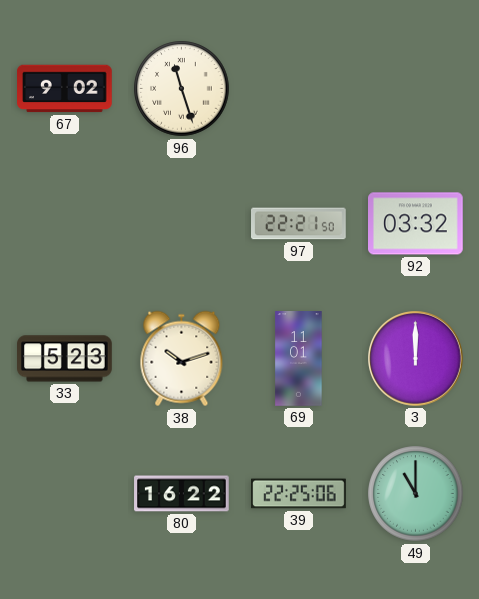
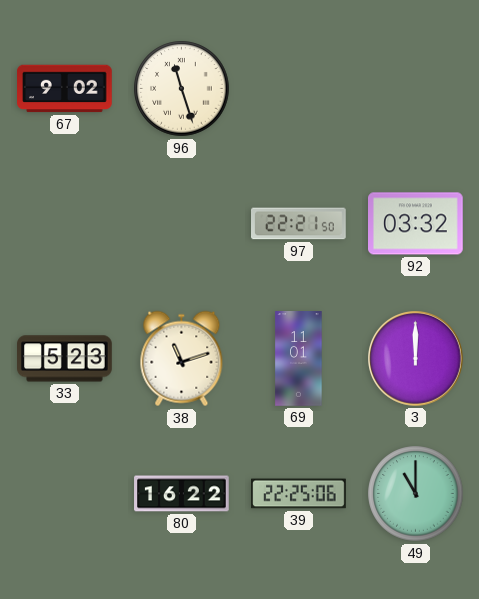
38: 10:12 -> 11:12 (182, 359)
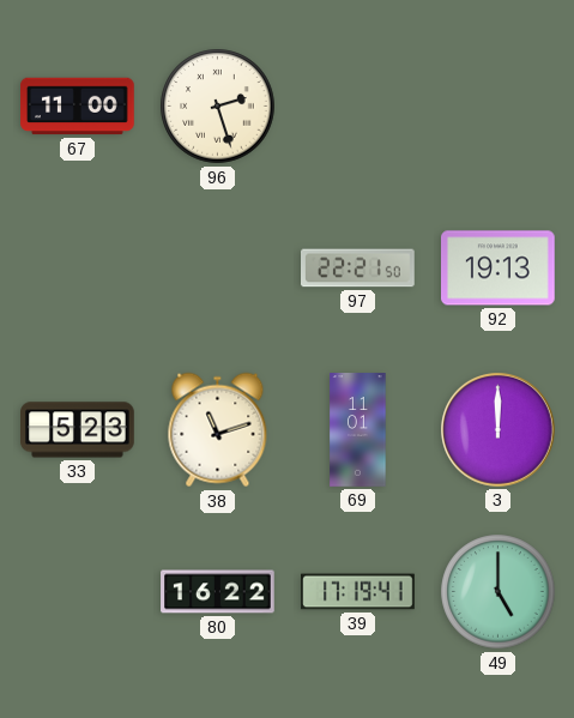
67: 9:02 -> 11:00 (78, 107)
96: 11:27 -> 2:27 (218, 107)
92: 03:32 -> 19:13 (499, 269)
39: 22:25 -> 17:19 (358, 592)
49: 11:00 -> 5:00 (499, 592)
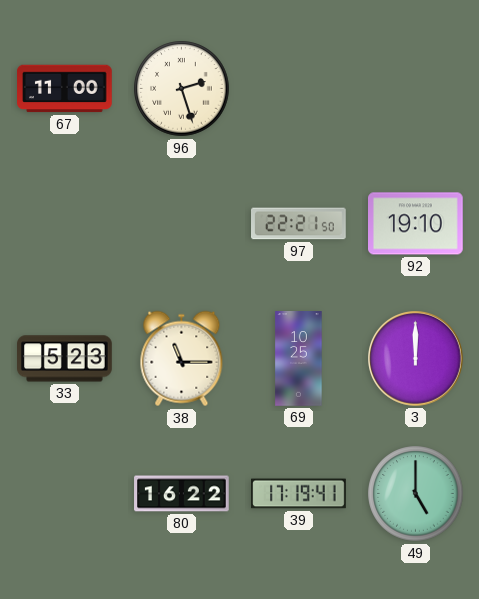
92: 19:13 -> 19:10 (416, 224)
38: 11:12 -> 11:15 (182, 359)
69: 11:01 -> 10:25 (299, 359)
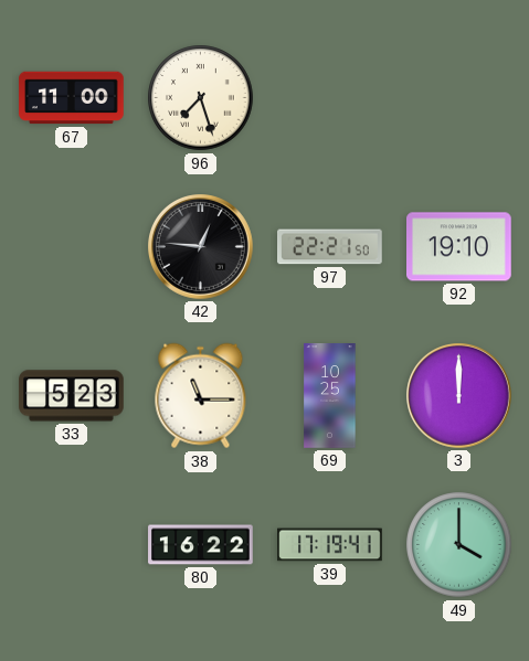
96: 2:27 -> 7:27 (201, 98)
42: none -> 12:46 (201, 247)
49: 5:00 -> 4:00 (459, 545)
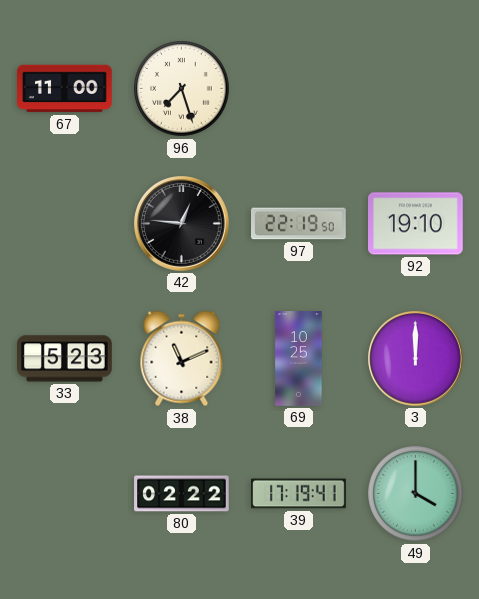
97: 22:21 -> 22:19 (299, 224)
38: 11:15 -> 11:11 (182, 359)
80: 16:22 -> 02:22 (182, 494)
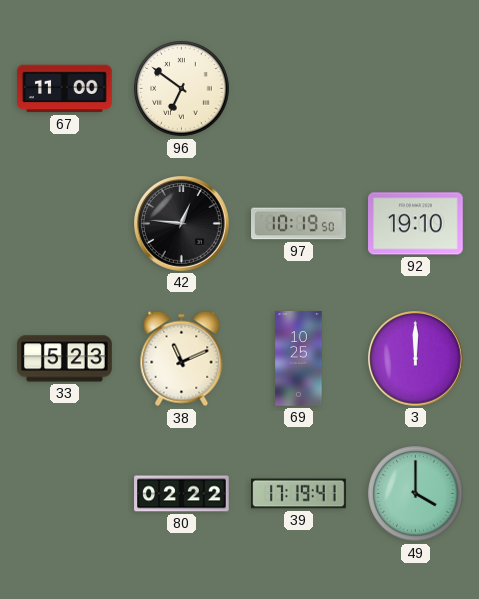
96: 7:27 -> 6:51 (182, 89)
97: 22:19 -> 10:19 (299, 224)
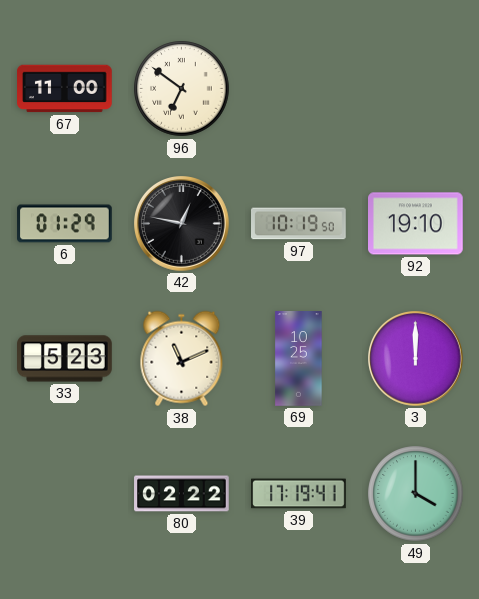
6: none -> 01:29 (65, 224)
42: 12:46 -> 12:47 (182, 224)
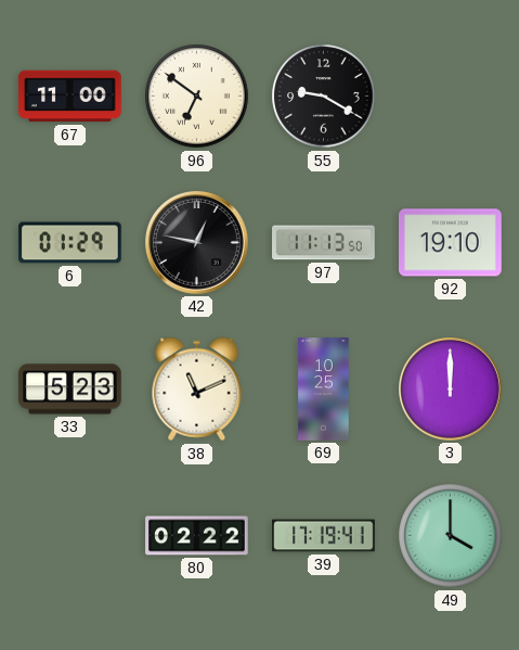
55: none -> 9:20 (324, 97)
97: 10:19 -> 11:13 (324, 243)
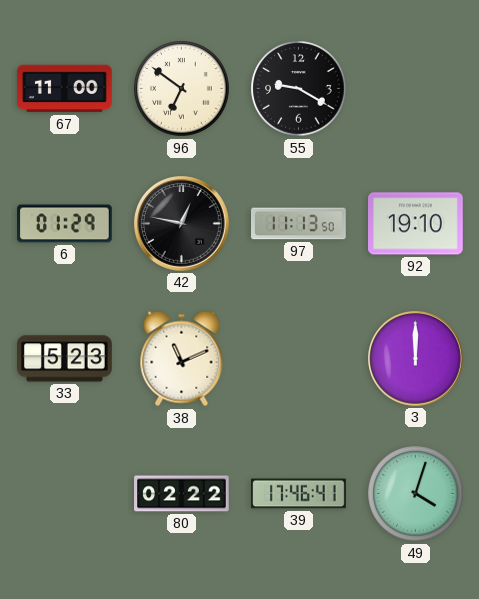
69: 10:25 -> none (324, 390)
39: 17:19 -> 17:46 (299, 494)
49: 4:00 -> 4:03 (416, 494)
